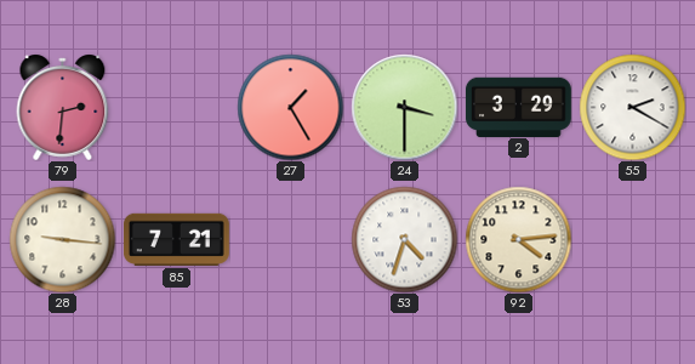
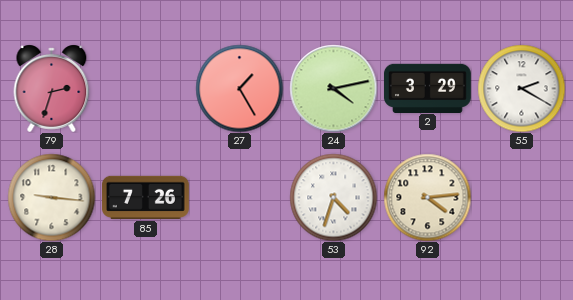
79: 2:31 -> 2:33 (52, 88)
24: 3:30 -> 4:13 (333, 88)
85: 7:21 -> 7:26 (145, 197)
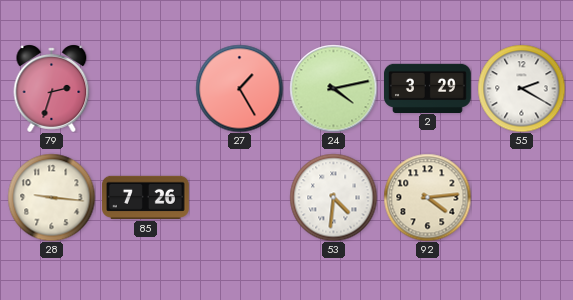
53: 4:33 -> 4:31 (333, 197)
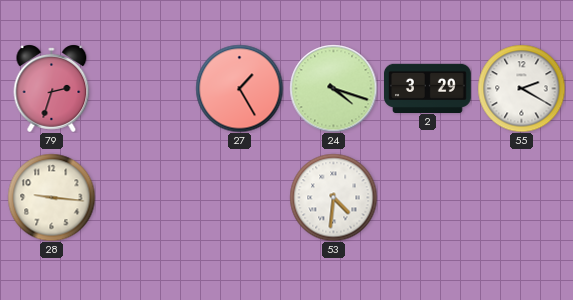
24: 4:13 -> 4:18 (333, 88)
85: 7:26 -> none (145, 197)
92: 4:14 -> none (427, 197)
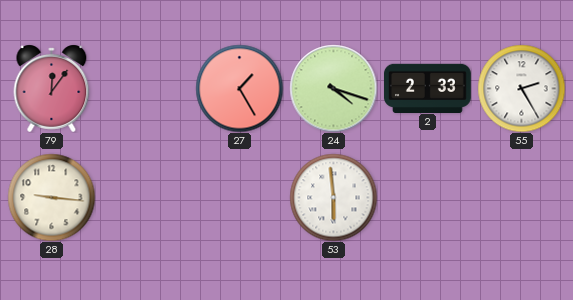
79: 2:33 -> 12:06 (52, 88)
2: 3:29 -> 2:33 (427, 88)
55: 2:20 -> 2:25 (521, 88)
53: 4:31 -> 5:59 (333, 197)
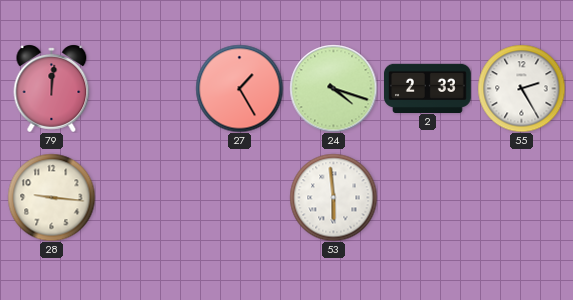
79: 12:06 -> 12:01 (52, 88)
